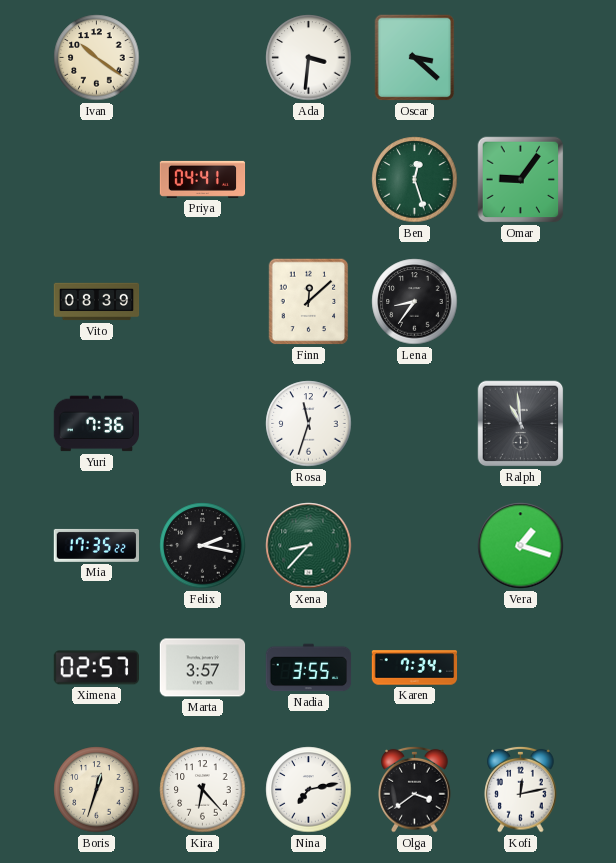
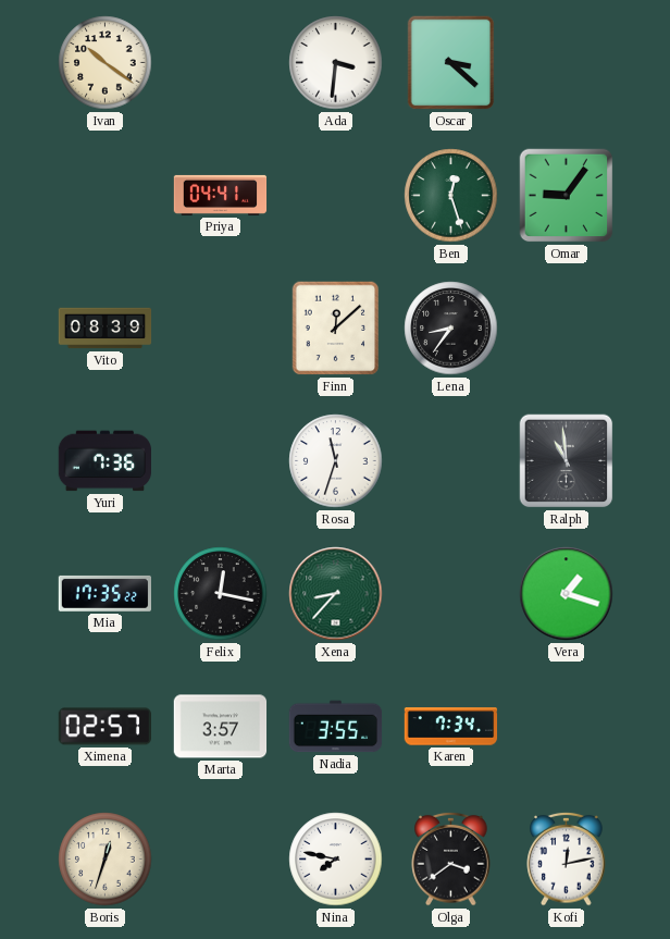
Felix: 2:17 -> 12:17 (221, 594)
Kira: 6:23 -> none (203, 790)
Nina: 7:13 -> 7:47 (336, 860)
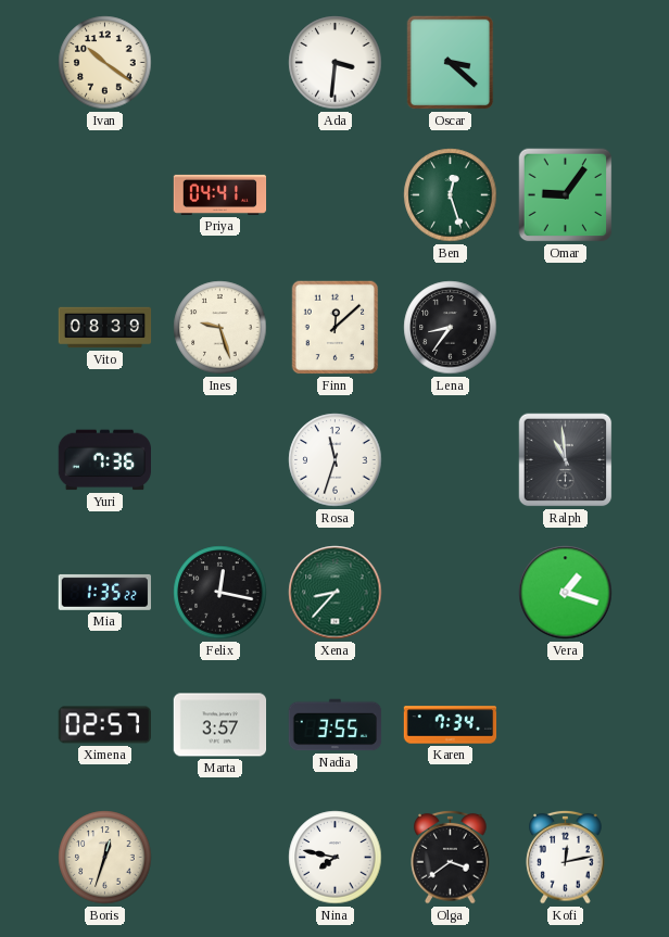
Ines: none -> 9:27 (220, 328)
Mia: 17:35 -> 1:35 (104, 592)
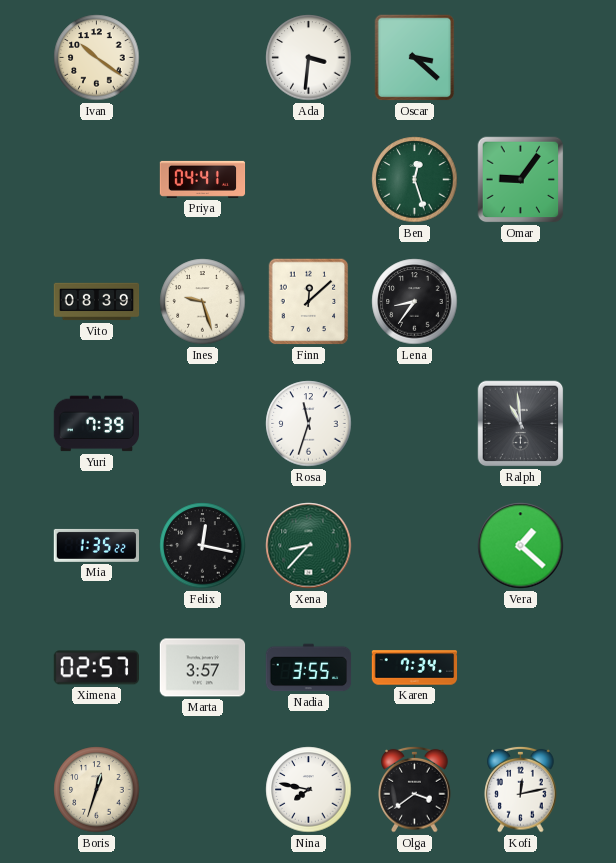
Yuri: 7:36 -> 7:39 (96, 424)
Vera: 1:18 -> 1:22 (521, 546)
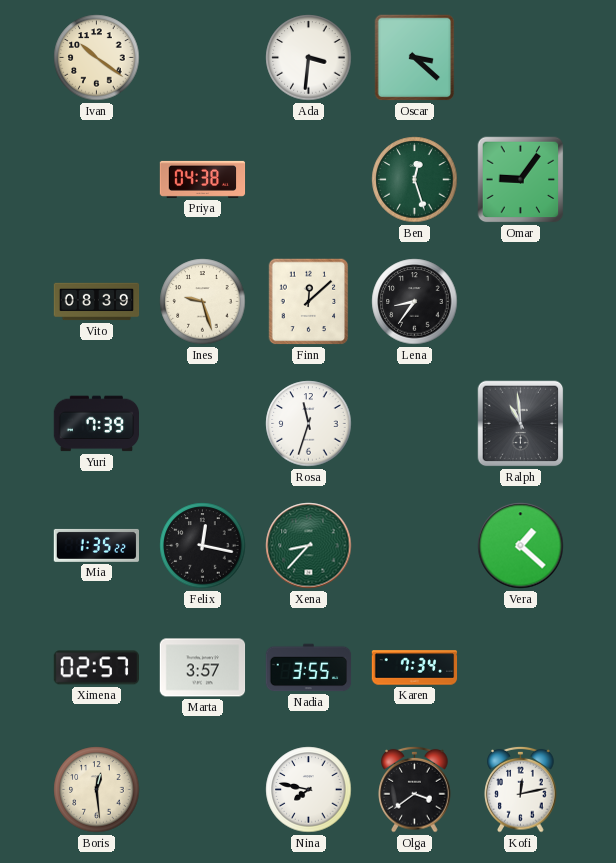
Priya: 04:41 -> 04:38 (203, 179)
Boris: 12:33 -> 12:29 (97, 790)
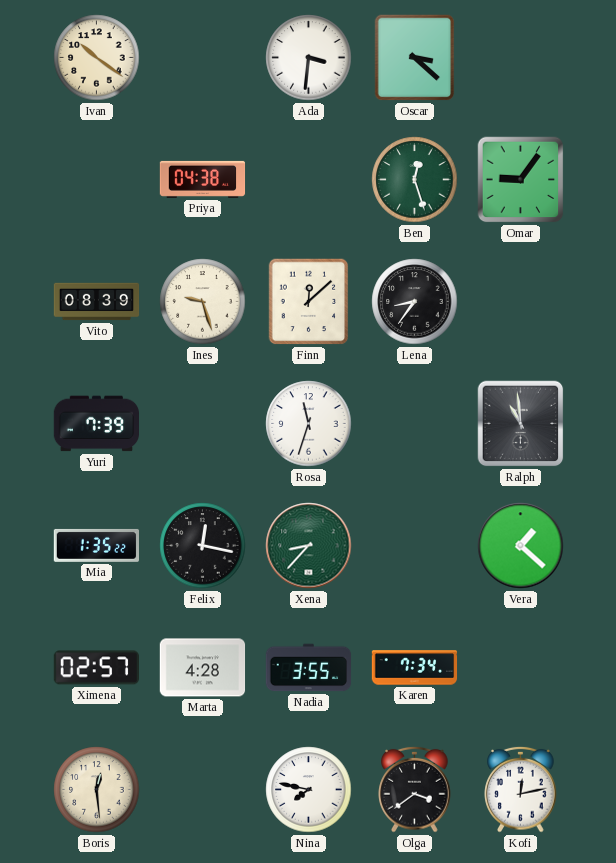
Marta: 3:57 -> 4:28 (203, 668)
